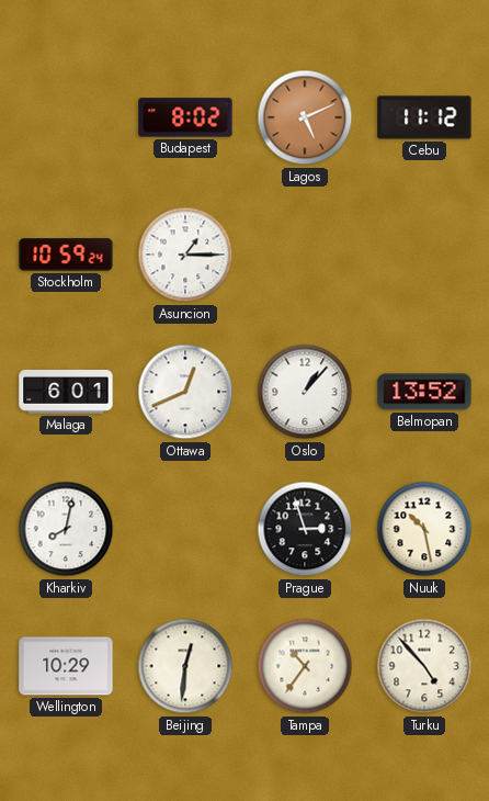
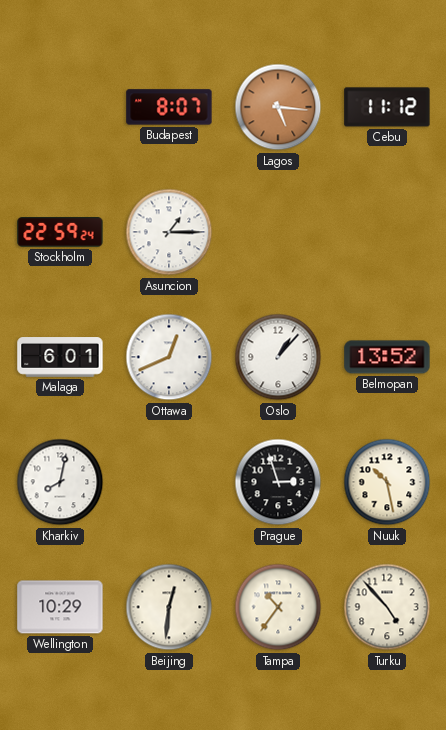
Budapest: 8:02 -> 8:07 (169, 107)
Lagos: 5:11 -> 5:16 (278, 107)
Stockholm: 10:59 -> 22:59 (60, 232)
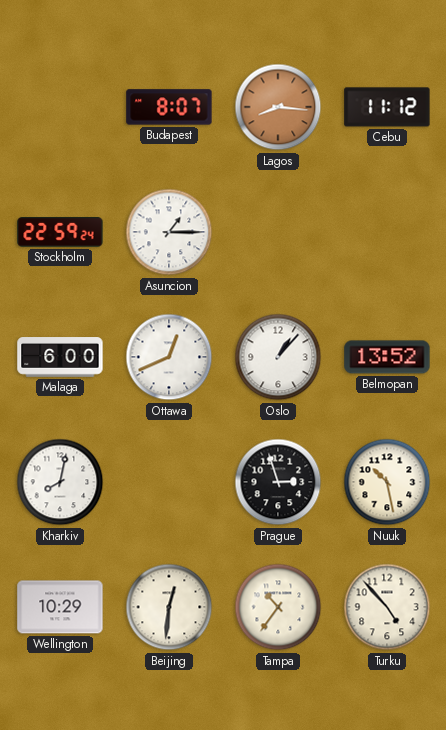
Lagos: 5:16 -> 8:16 (278, 107)
Malaga: 6:01 -> 6:00 (60, 357)
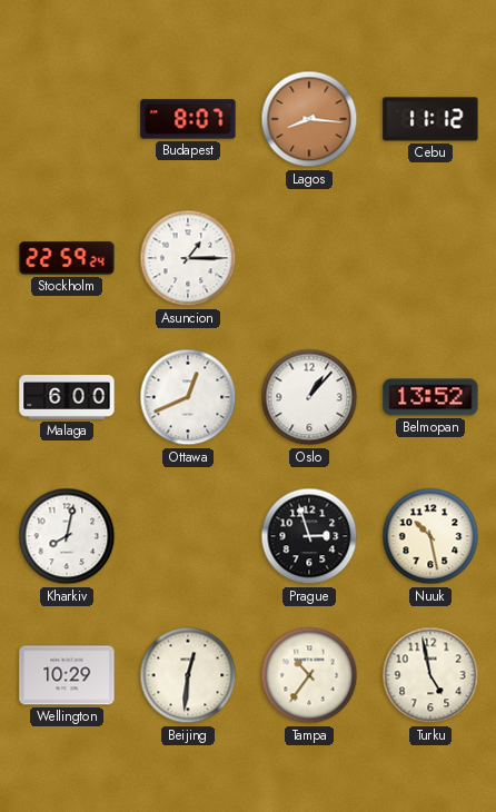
Turku: 4:53 -> 4:58 (430, 675)
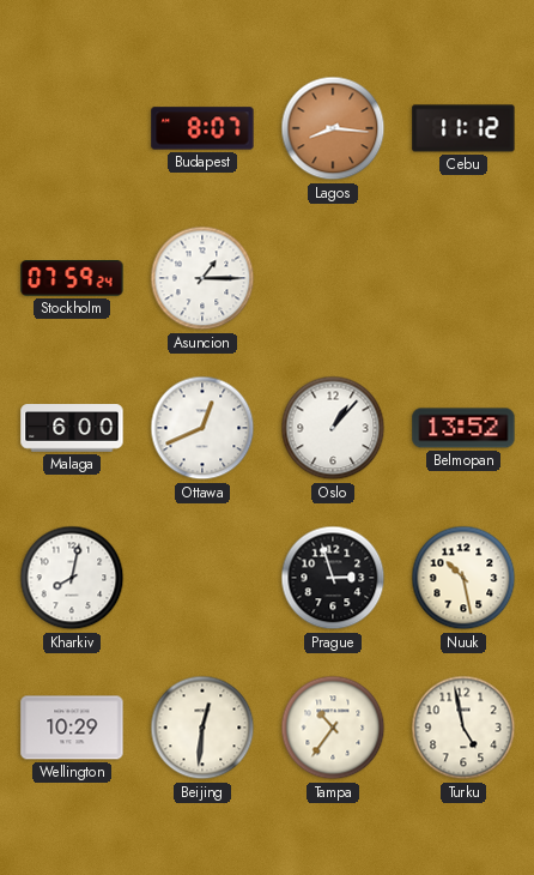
Stockholm: 22:59 -> 07:59 (72, 278)
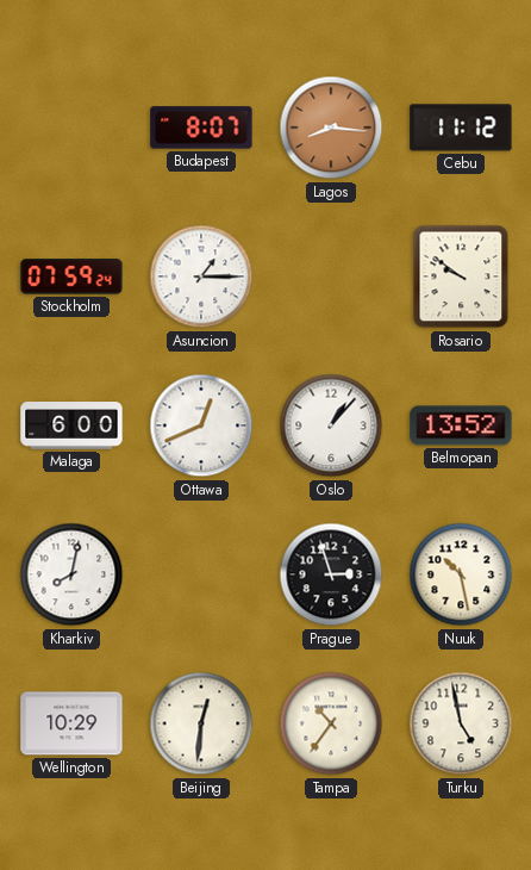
Rosario: none -> 9:51 (461, 276)
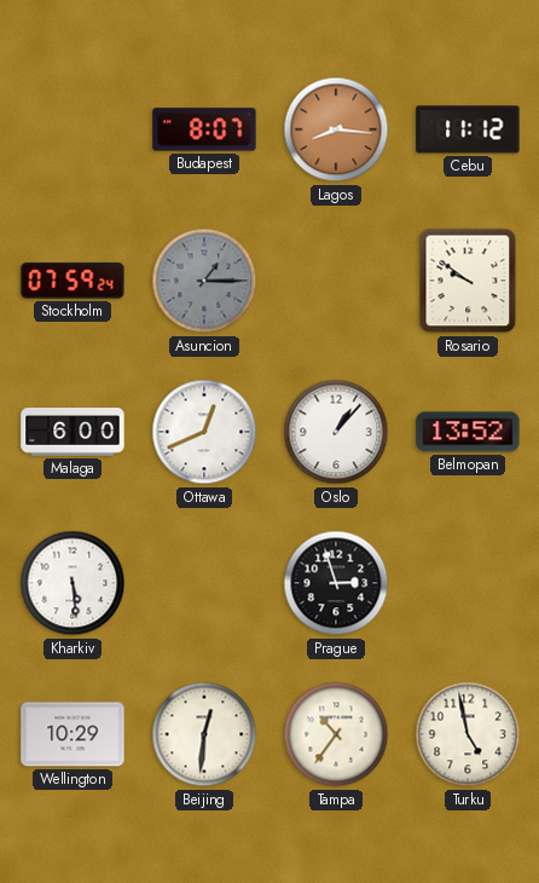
Asuncion dial: white -> grey (204, 281)
Kharkiv: 8:02 -> 5:29 (73, 583)
Nuuk: 10:28 -> none (461, 574)
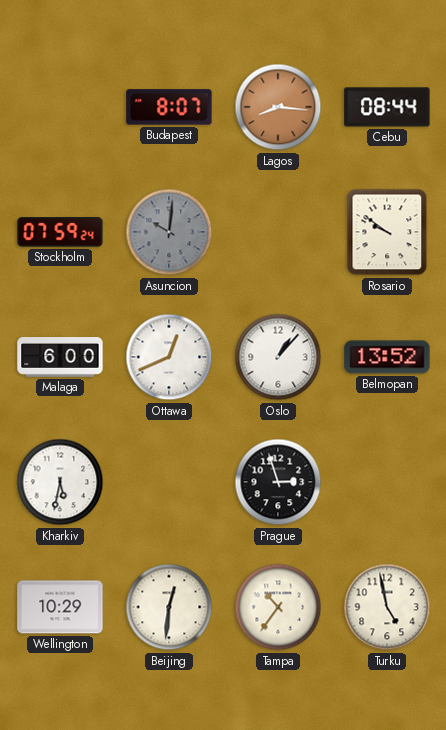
Cebu: 11:12 -> 08:44 (387, 107)
Asuncion: 1:15 -> 10:01 (169, 232)
Kharkiv: 5:29 -> 5:32 (60, 482)
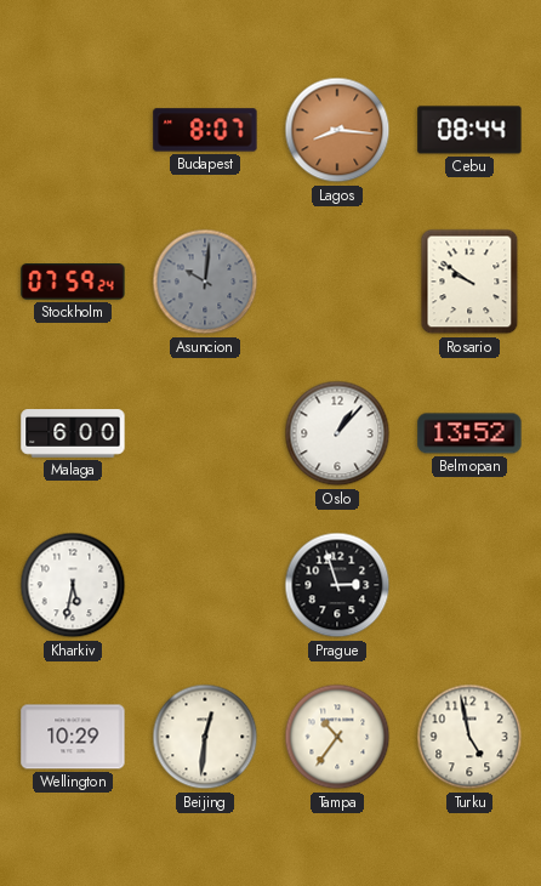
Ottawa: 12:41 -> none (169, 357)
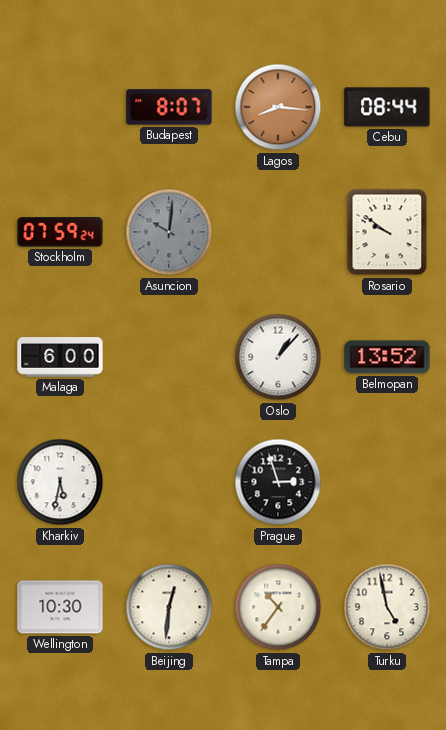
Wellington: 10:29 -> 10:30 (60, 607)
